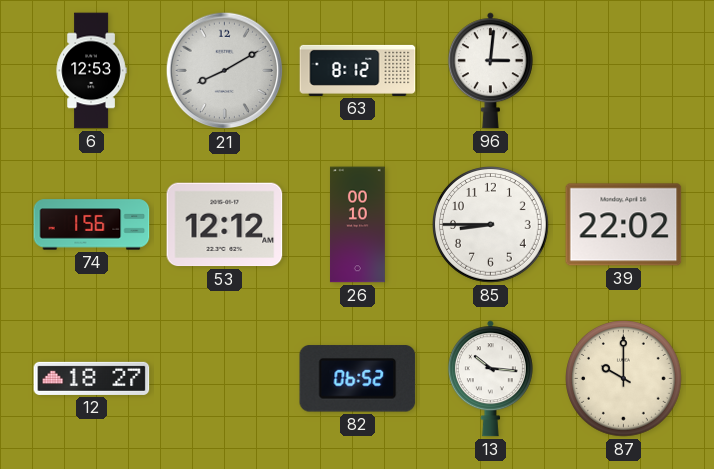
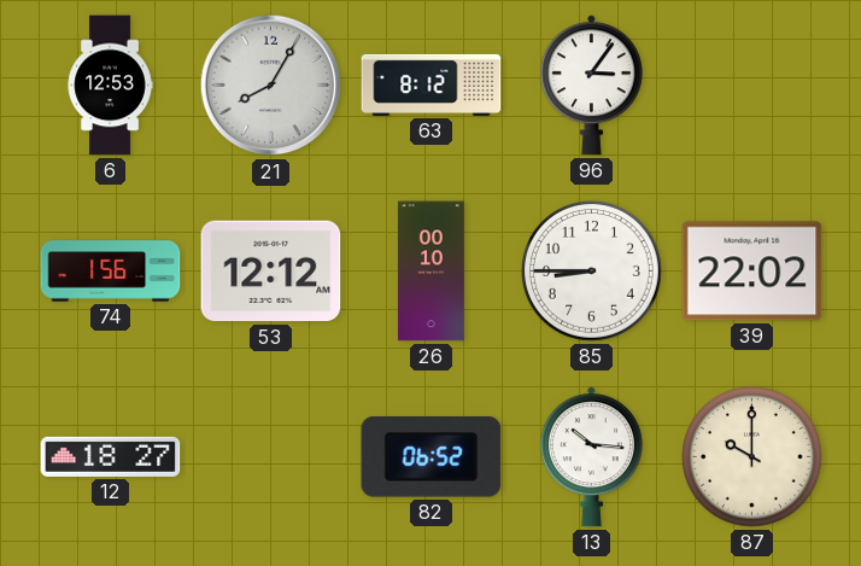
21: 8:10 -> 8:05 (271, 86)
96: 3:01 -> 3:06 (591, 86)
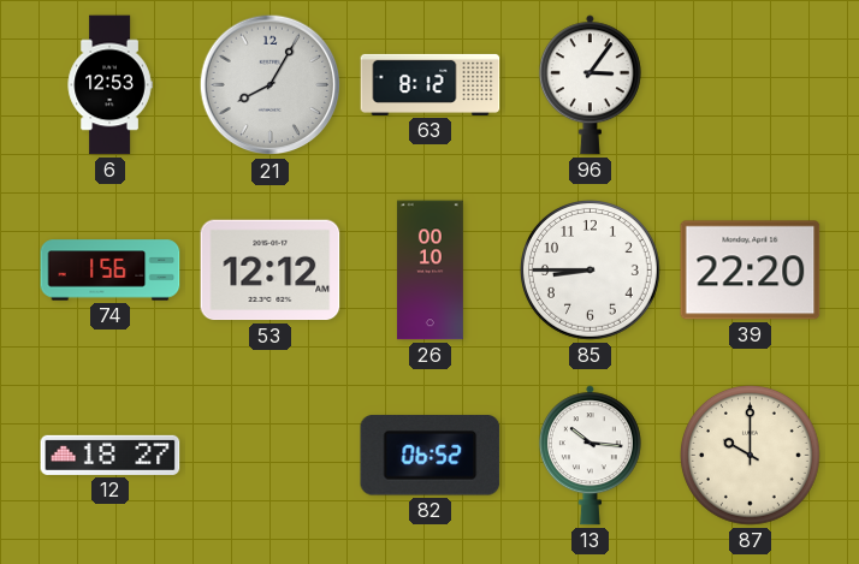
39: 22:02 -> 22:20 (751, 271)
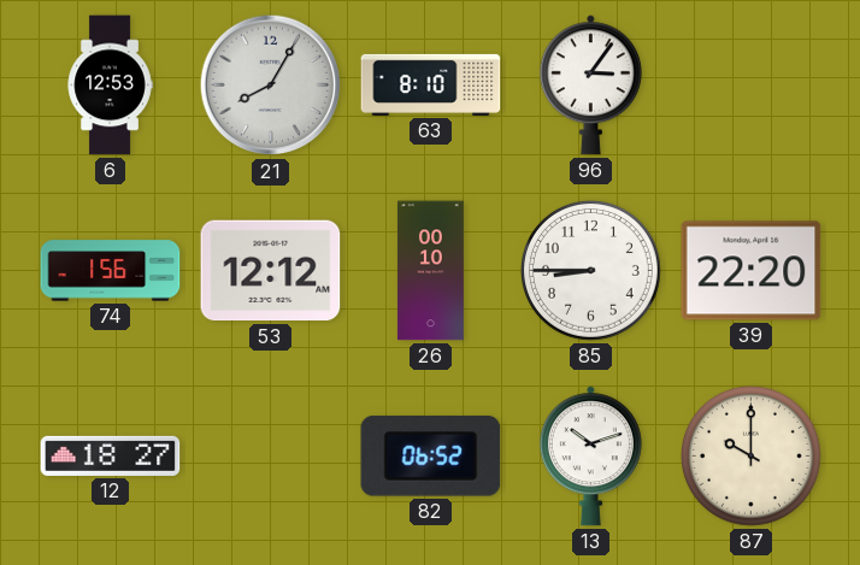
63: 8:12 -> 8:10 (431, 84)
13: 10:16 -> 10:12 (590, 457)
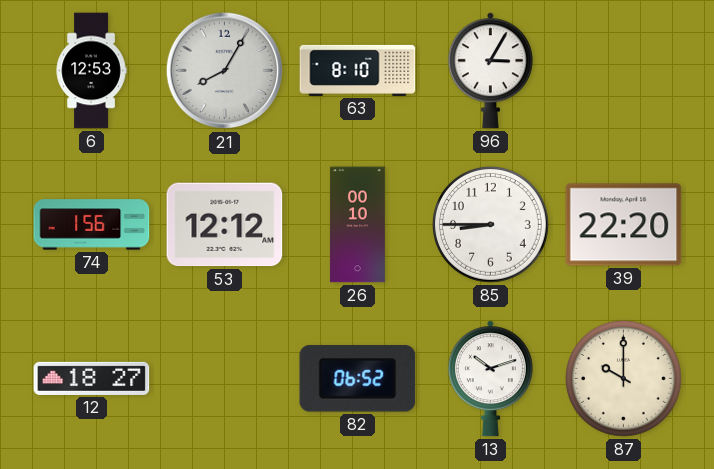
96: 3:06 -> 3:05 (490, 71)
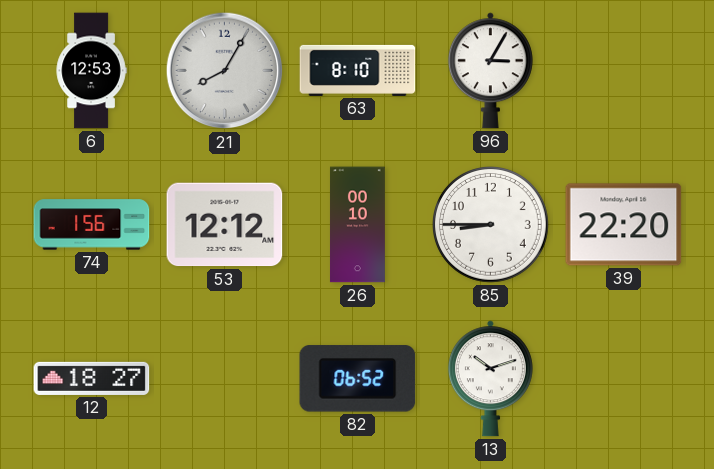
87: 10:00 -> none (624, 379)
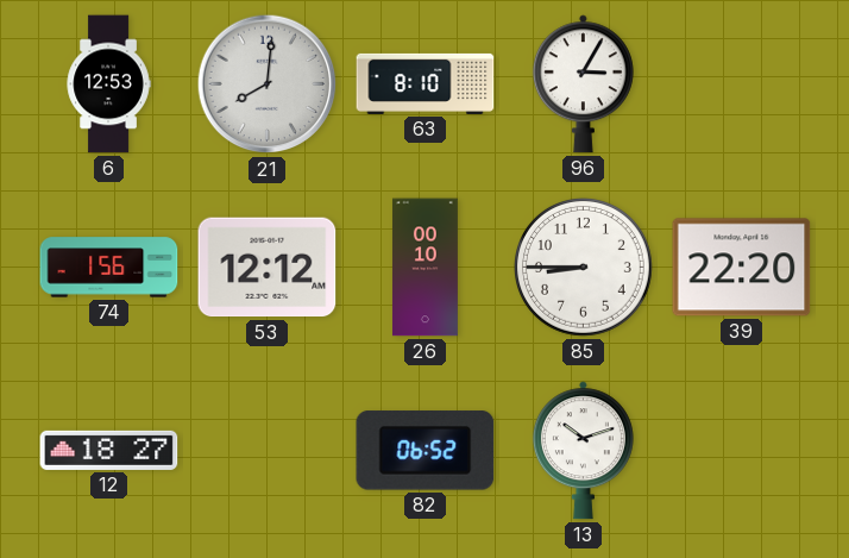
21: 8:05 -> 8:01 (268, 84)
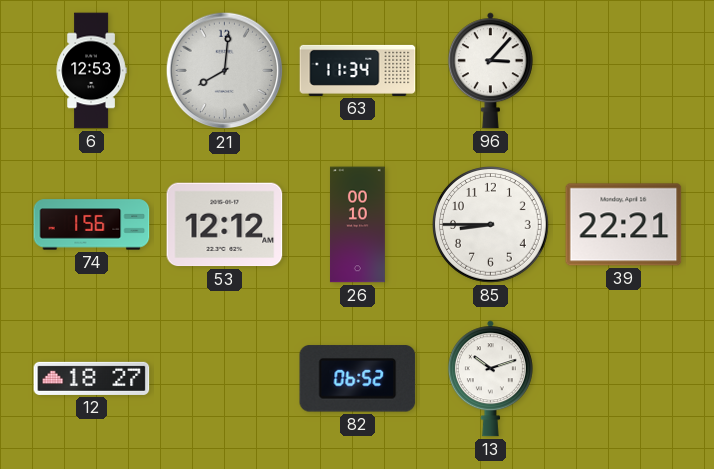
63: 8:10 -> 11:34 (358, 70)
96: 3:05 -> 3:07 (490, 71)
39: 22:20 -> 22:21 (624, 225)
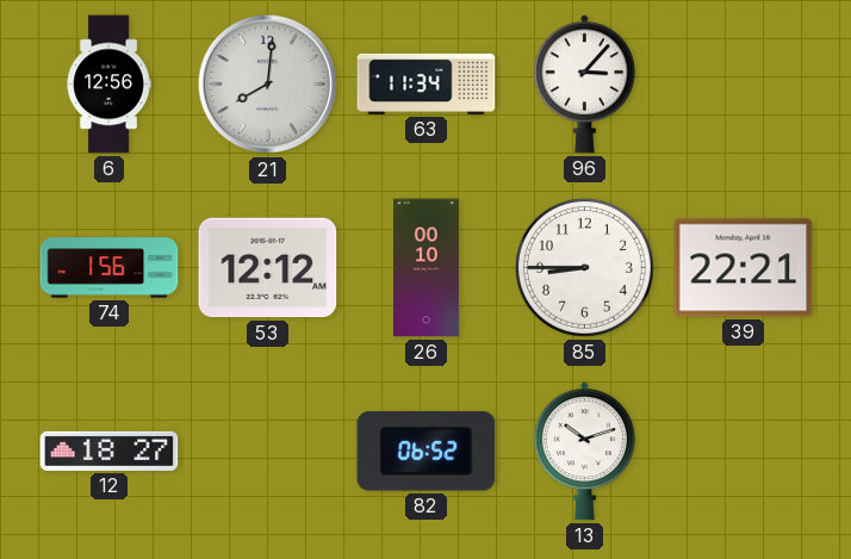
6: 12:53 -> 12:56 (108, 85)
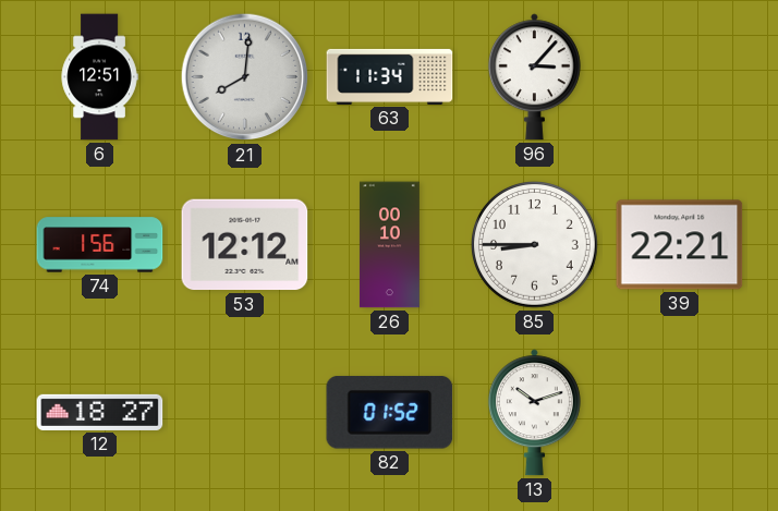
6: 12:56 -> 12:51 (99, 77)
82: 06:52 -> 01:52 (390, 413)
